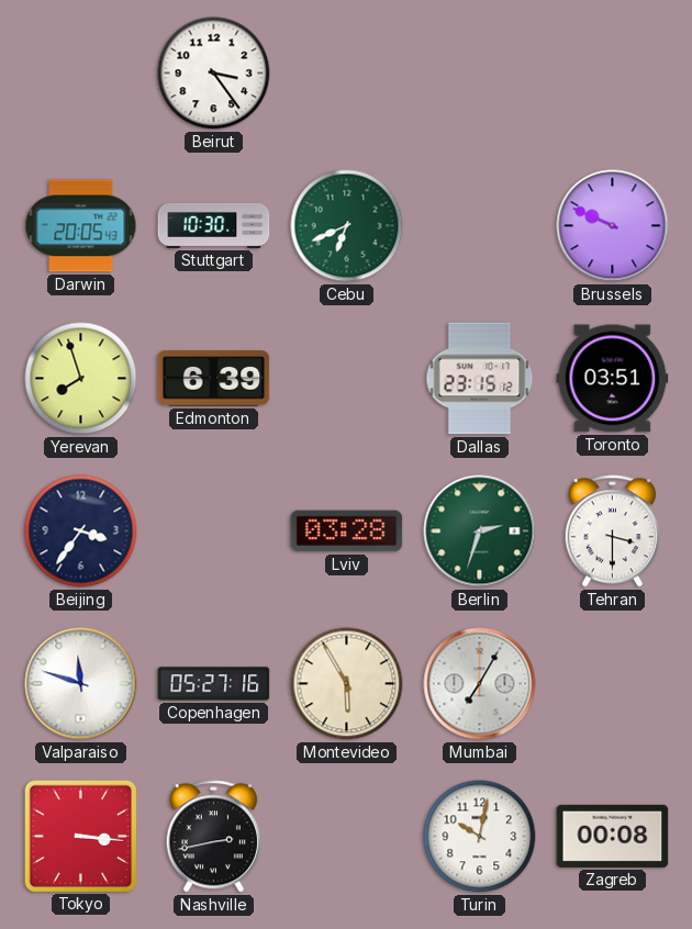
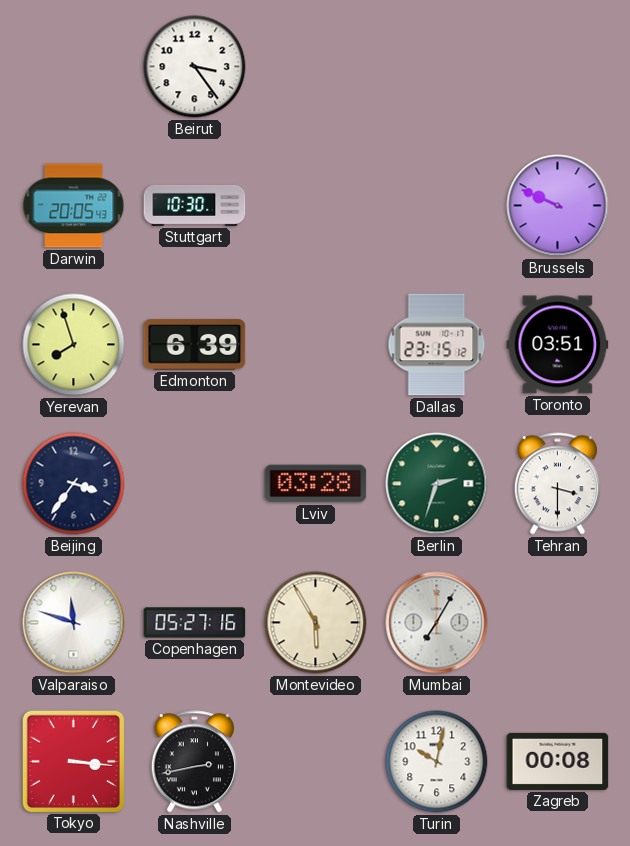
Cebu: 6:41 -> none (347, 226)
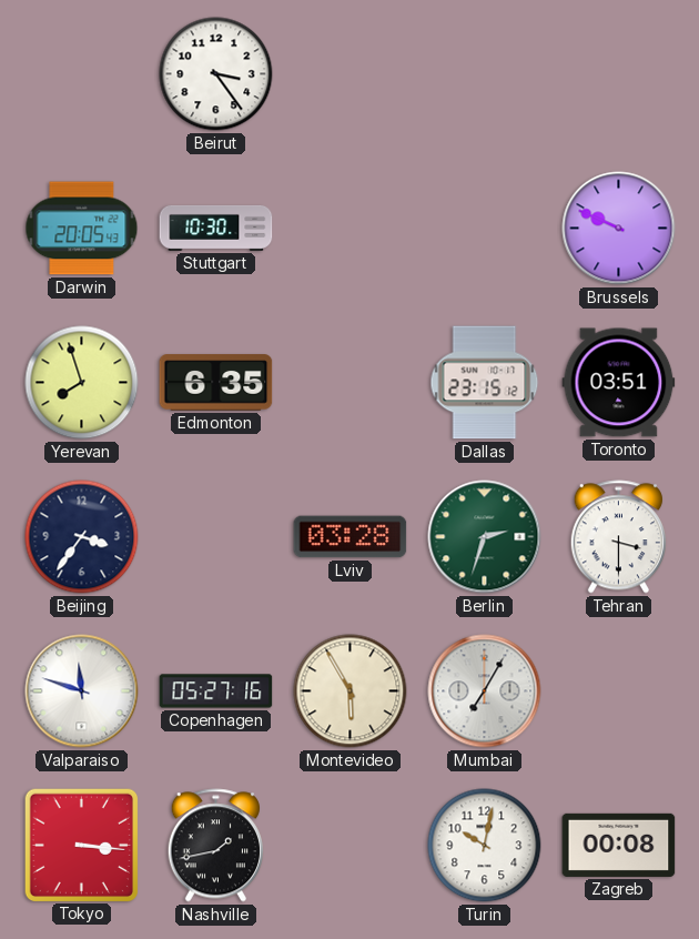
Edmonton: 6:39 -> 6:35 (216, 383)
Nashville: 2:43 -> 1:43 (215, 846)
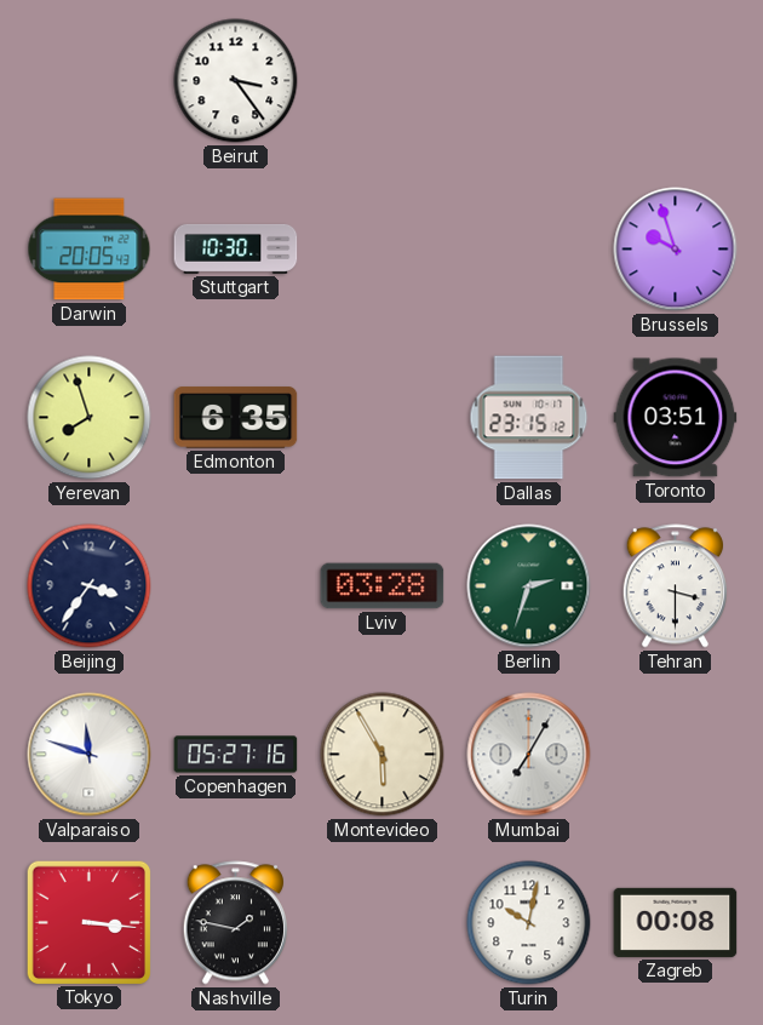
Brussels: 9:49 -> 9:57 (676, 250)
Nashville: 1:43 -> 1:47 (235, 923)
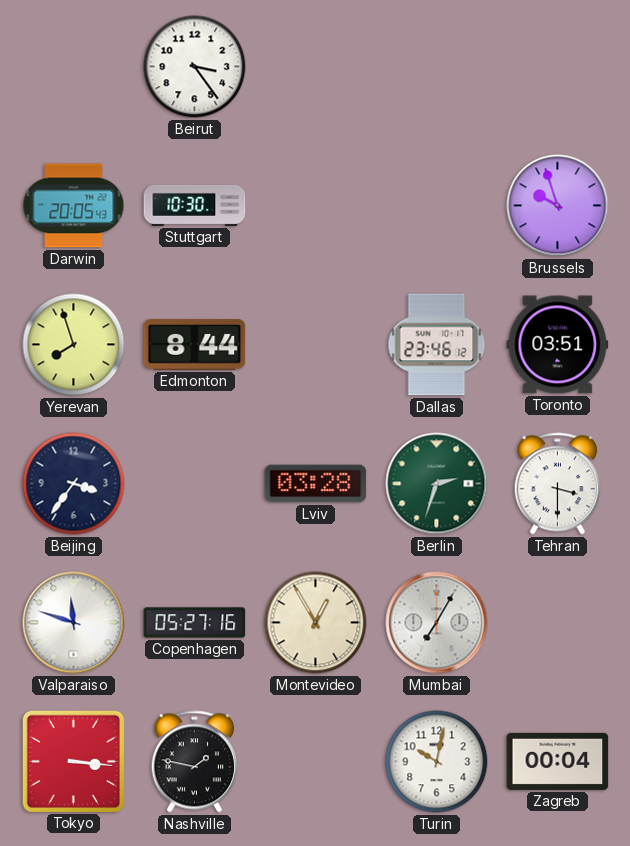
Edmonton: 6:35 -> 8:44 (195, 345)
Dallas: 23:15 -> 23:46 (437, 345)
Montevideo: 5:55 -> 12:55 (316, 623)
Zagreb: 00:08 -> 00:04 (558, 761)
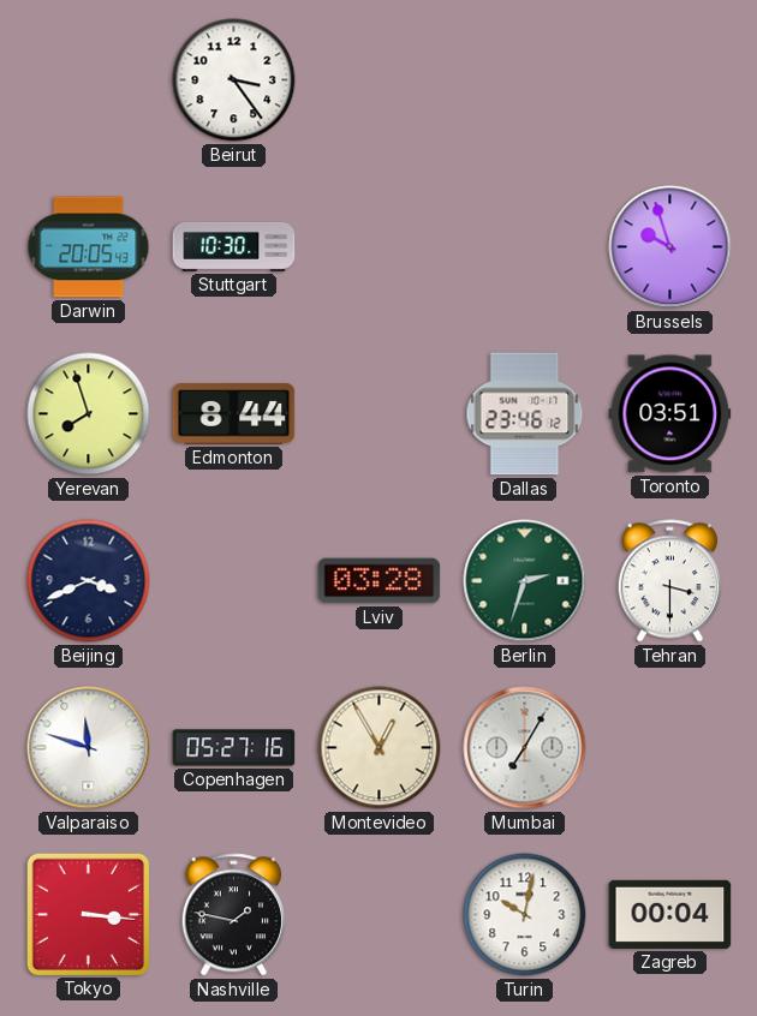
Beijing: 3:36 -> 3:41 (89, 581)
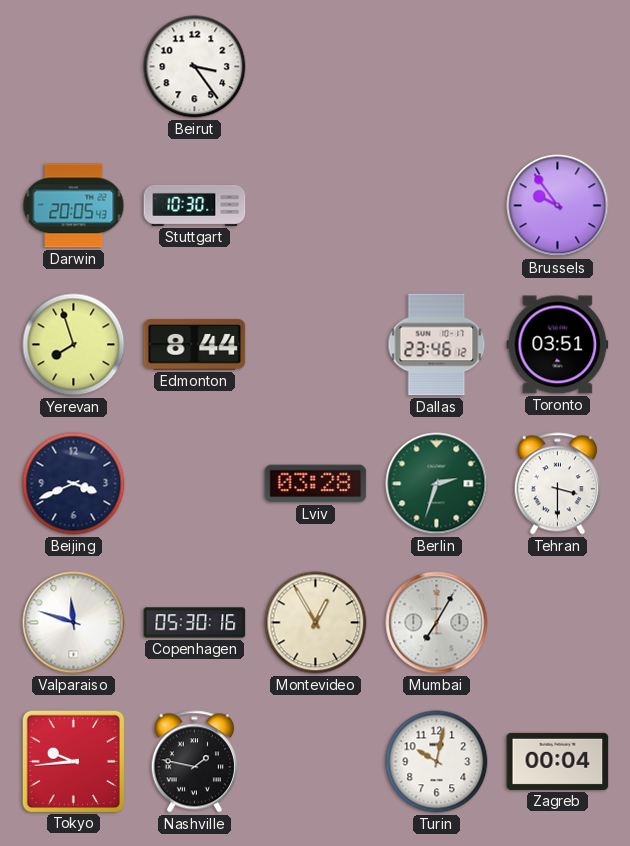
Brussels: 9:57 -> 9:54 (558, 206)
Copenhagen: 05:27 -> 05:30 (195, 623)
Tokyo: 3:16 -> 9:44 (73, 761)
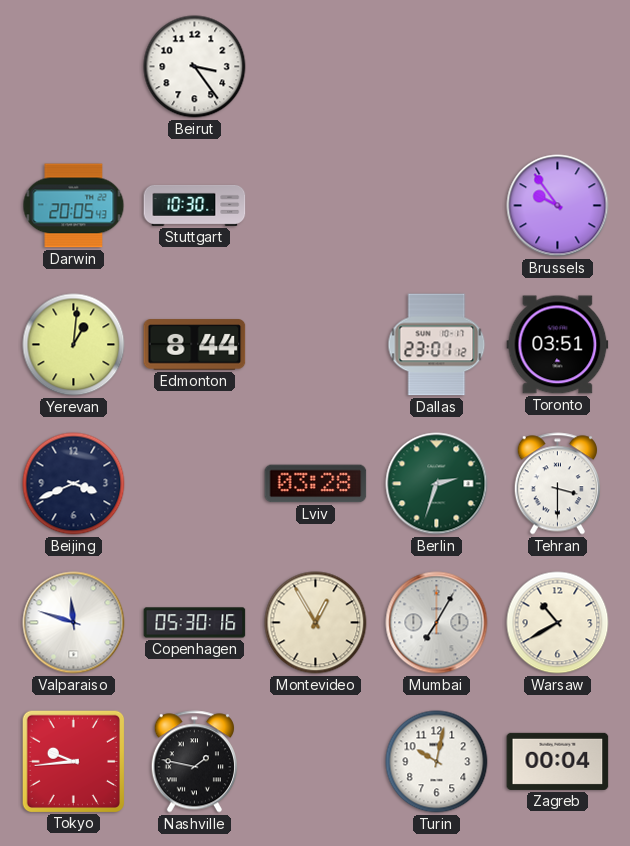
Yerevan: 7:57 -> 1:01 (74, 345)
Dallas: 23:46 -> 23:01 (437, 345)
Warsaw: none -> 10:40 (558, 623)
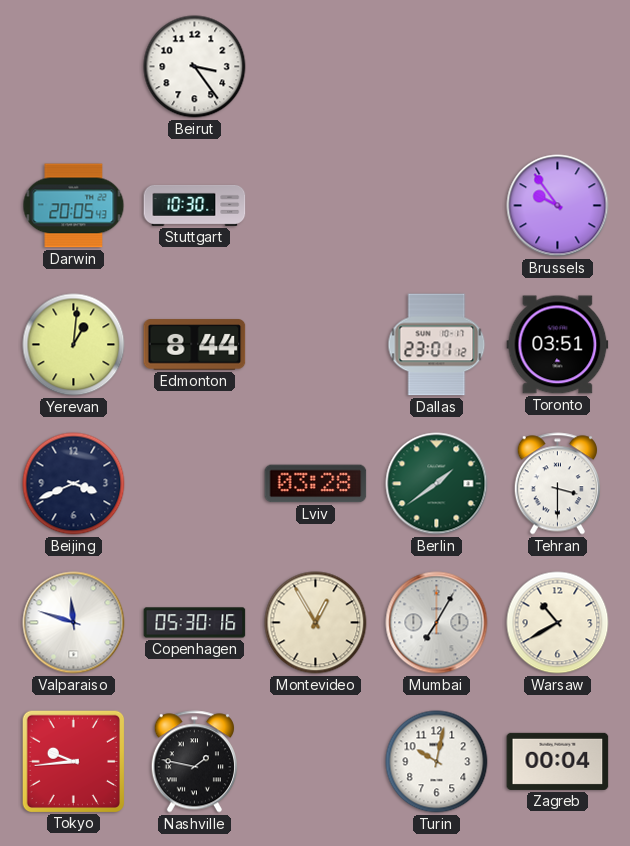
Berlin: 2:33 -> 1:39 (437, 484)
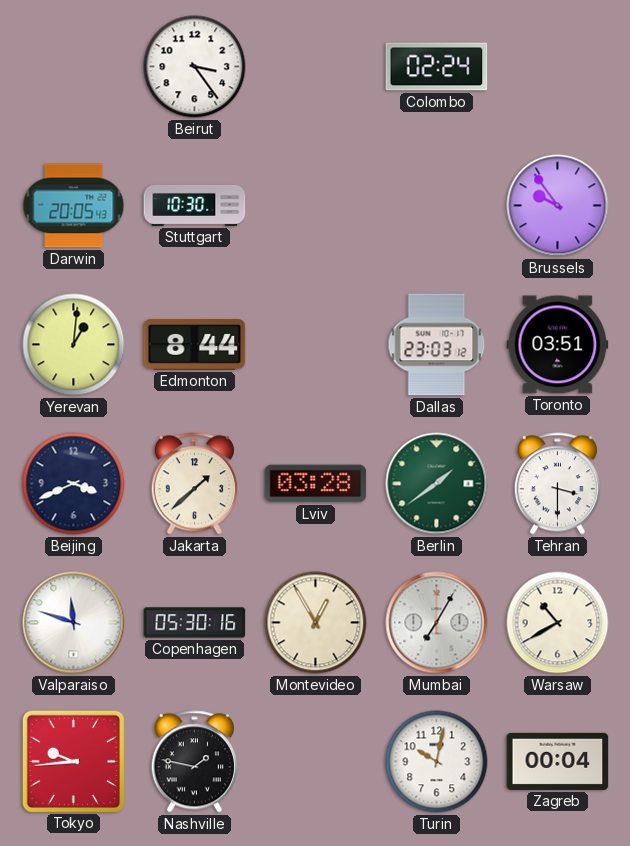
Colombo: none -> 02:24 (437, 67)
Dallas: 23:01 -> 23:03 (437, 345)
Jakarta: none -> 1:38 (194, 484)
